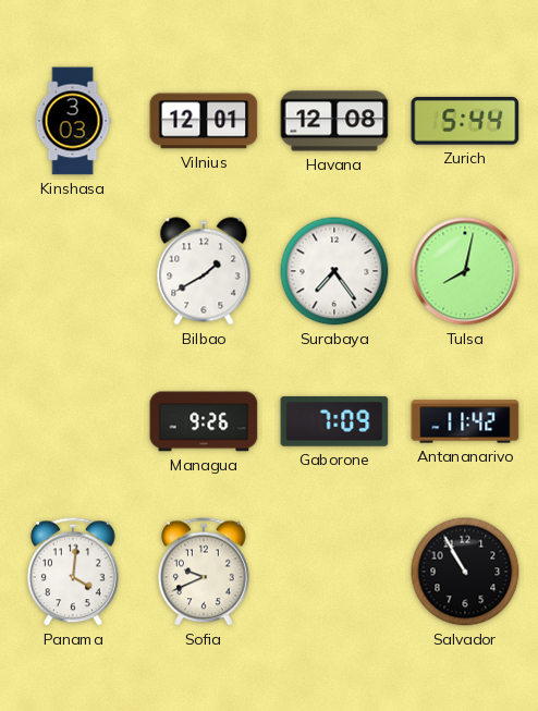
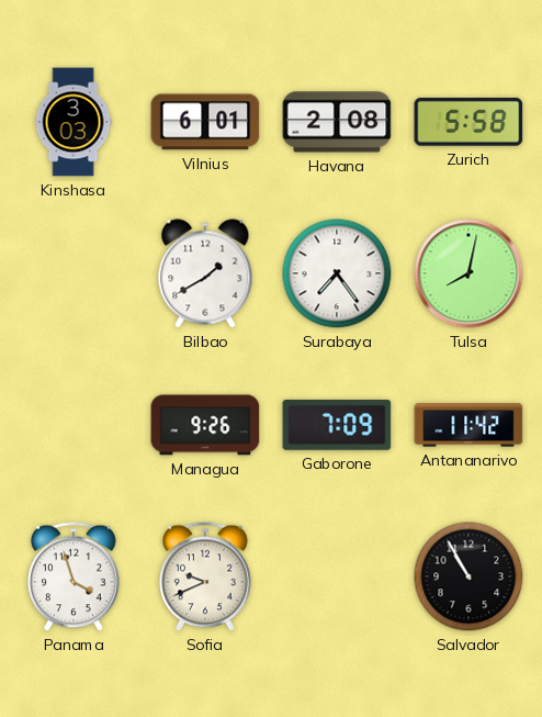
Vilnius: 12:01 -> 6:01 (205, 122)
Havana: 12:08 -> 2:08 (337, 122)
Zurich: 5:44 -> 5:58 (468, 122)
Panama: 4:01 -> 3:57 (74, 576)
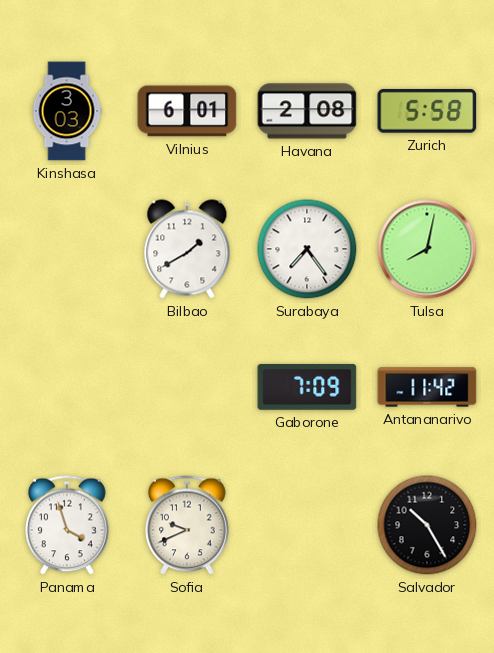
Managua: 9:26 -> none (205, 425)
Salvador: 10:55 -> 10:25 (427, 525)
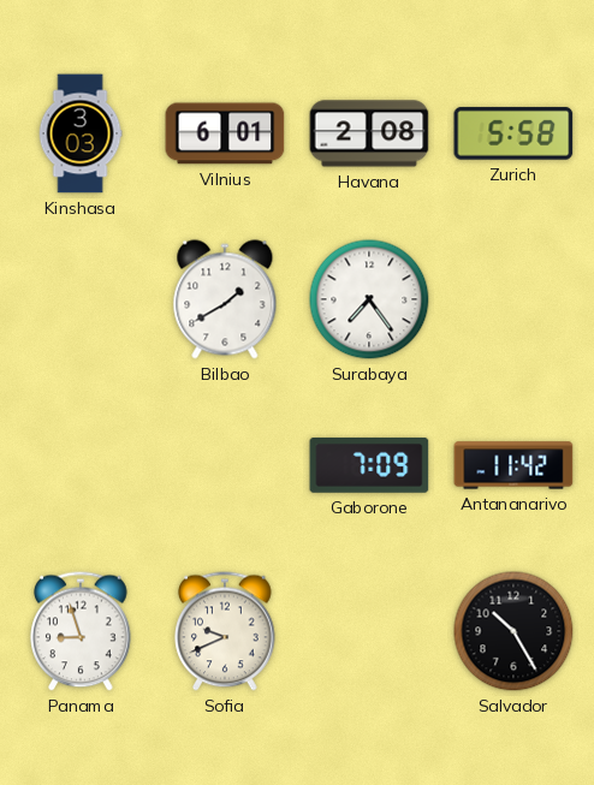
Tulsa: 8:02 -> none (427, 249)
Panama: 3:57 -> 8:57 (81, 631)
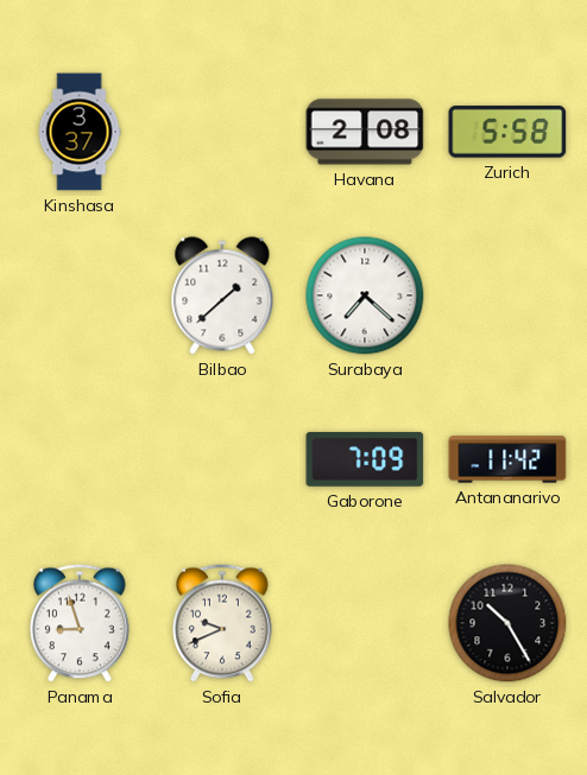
Kinshasa: 3:03 -> 3:37 (80, 132)
Vilnius: 6:01 -> none (225, 133)
Bilbao: 1:40 -> 1:38 (222, 296)
Surabaya: 7:24 -> 7:22 (365, 296)
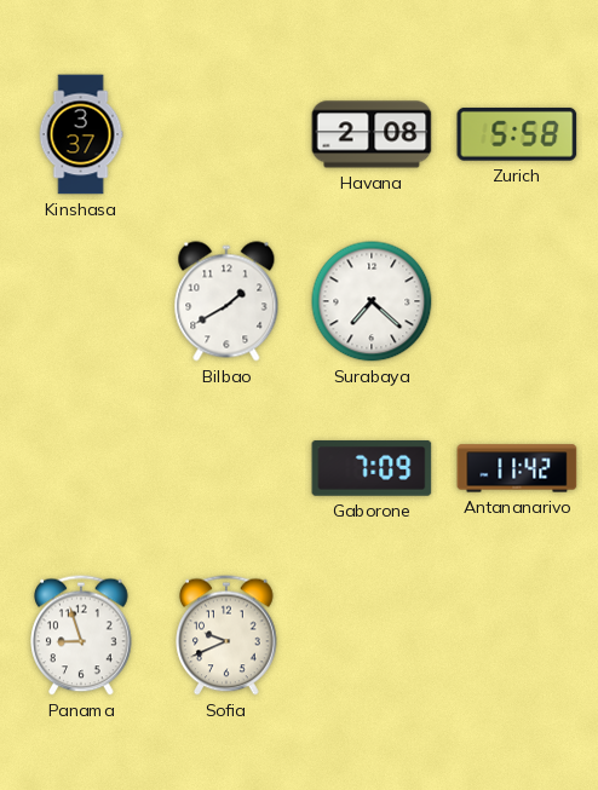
Bilbao: 1:38 -> 1:40 (226, 301)
Salvador: 10:25 -> none (507, 623)
